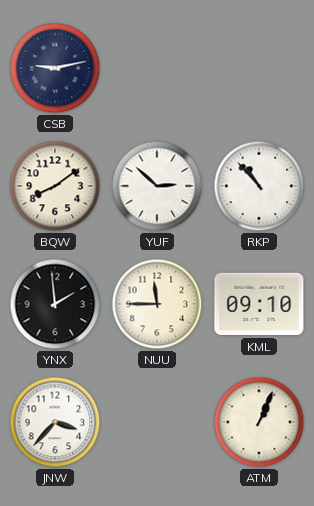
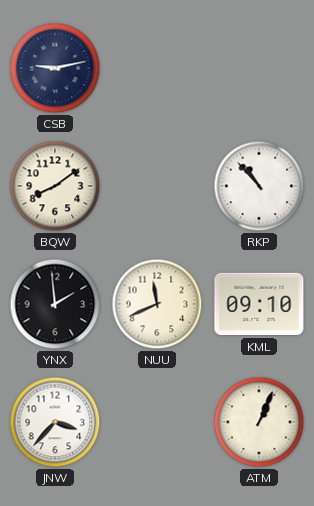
YUF: 2:52 -> none (157, 186)
NUU: 11:45 -> 11:41 (157, 304)
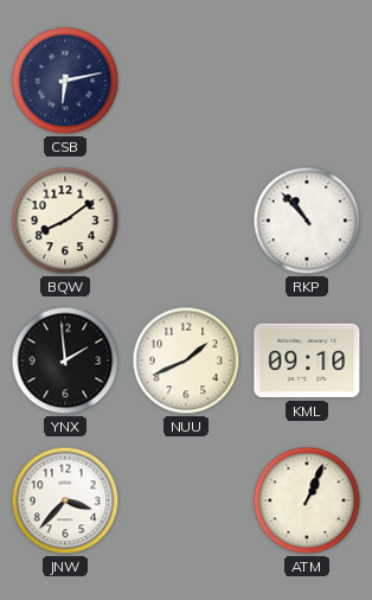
CSB: 9:13 -> 6:13 (65, 81)
NUU: 11:41 -> 1:41 (186, 360)
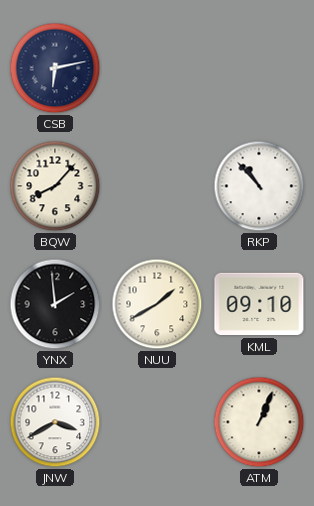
BQW: 8:09 -> 8:07 (55, 186)
NUU: 1:41 -> 1:40 (157, 304)
JNW: 3:37 -> 3:40 (55, 422)
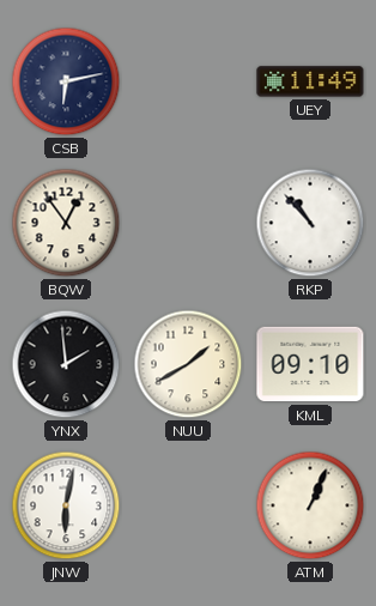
UEY: none -> 11:49 (310, 81)
BQW: 8:07 -> 12:54 (66, 223)
JNW: 3:40 -> 6:02 (66, 505)
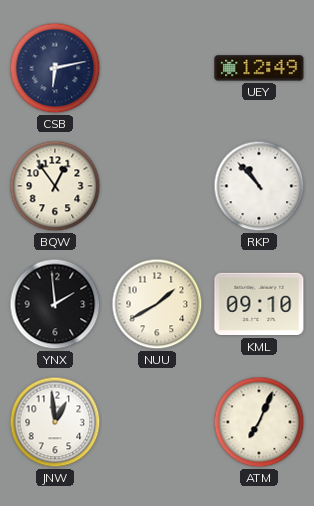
UEY: 11:49 -> 12:49 (259, 68)
JNW: 6:02 -> 12:59 (55, 422)
ATM: 1:04 -> 7:04 (259, 422)
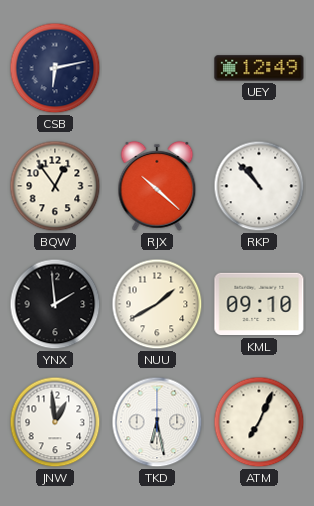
RJX: none -> 10:22 (157, 186)
TKD: none -> 6:28 (157, 422)
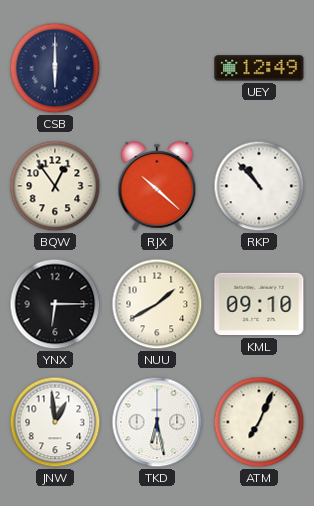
CSB: 6:13 -> 6:00 (55, 68)
YNX: 1:59 -> 6:15 (55, 304)
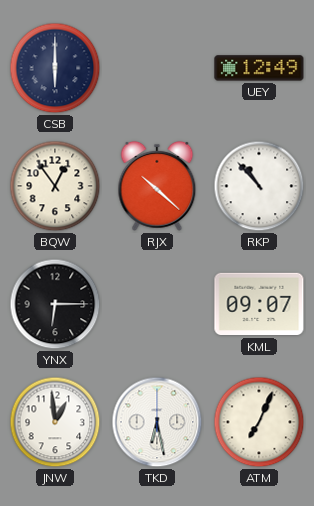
NUU: 1:40 -> none (157, 304)
KML: 09:10 -> 09:07 (259, 304)
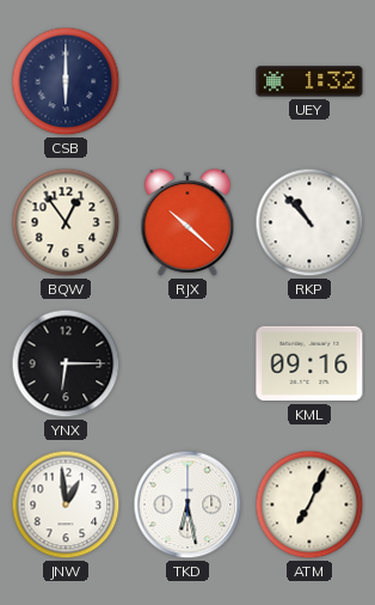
UEY: 12:49 -> 1:32 (309, 81)
KML: 09:07 -> 09:16 (309, 363)
